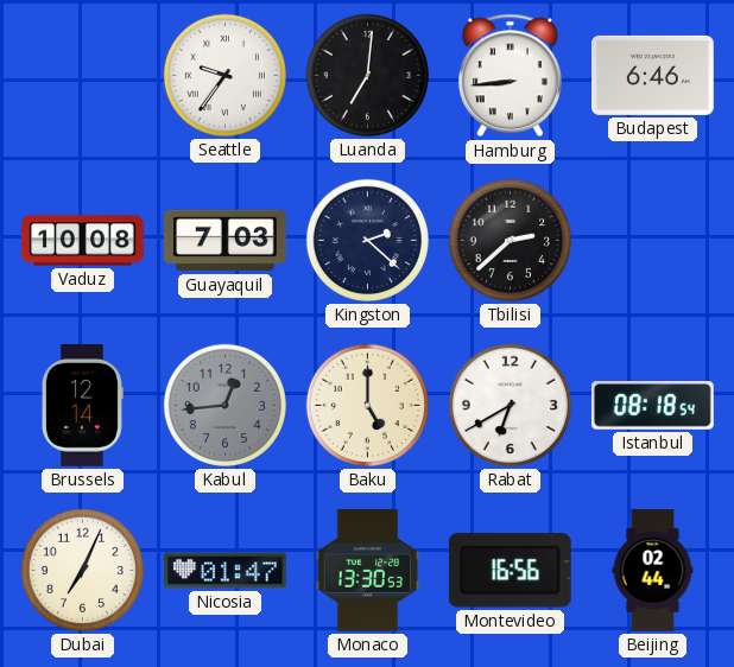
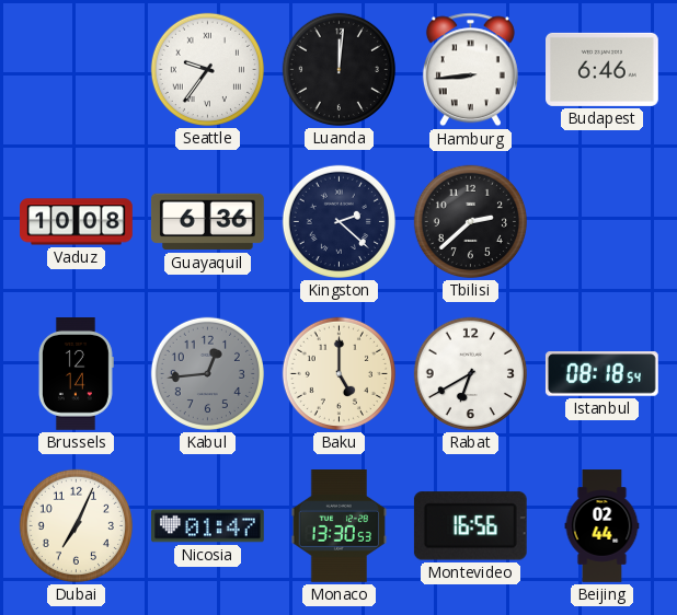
Luanda: 7:01 -> 12:01 (338, 69)
Guayaquil: 7:03 -> 6:36 (207, 222)
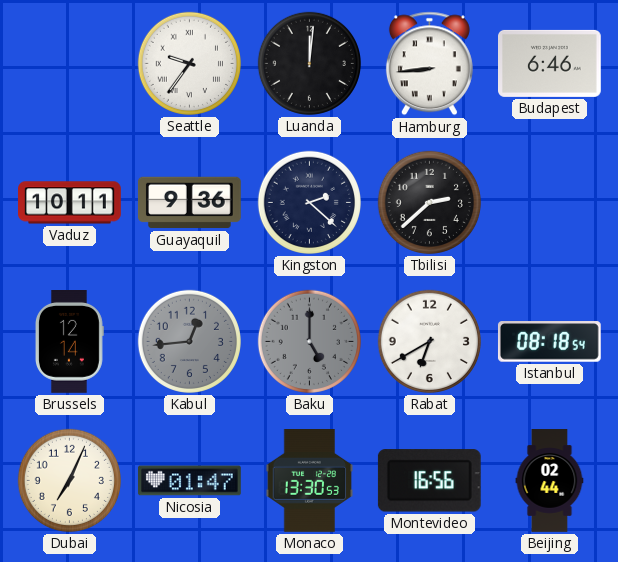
Vaduz: 10:08 -> 10:11 (70, 203)
Guayaquil: 6:36 -> 9:36 (189, 203)
Baku dial: cream -> grey (309, 341)
